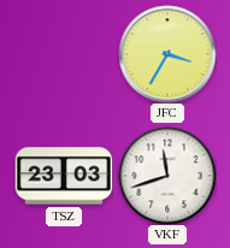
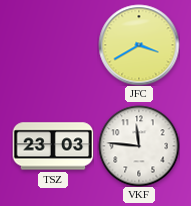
JFC: 3:35 -> 3:40 (139, 45)
VKF: 11:42 -> 11:46 (139, 146)
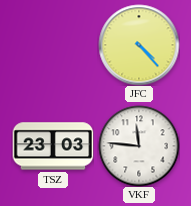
JFC: 3:40 -> 4:23 (139, 45)
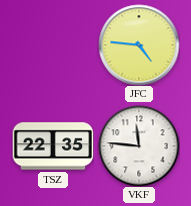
JFC: 4:23 -> 4:46 (139, 45)
TSZ: 23:03 -> 22:35 (53, 146)
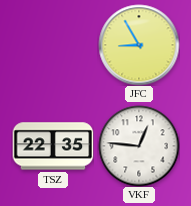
JFC: 4:46 -> 8:55 (139, 45)
VKF: 11:46 -> 12:46 (139, 146)
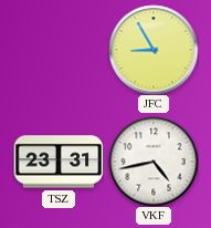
TSZ: 22:35 -> 23:31 (59, 162)
VKF: 12:46 -> 4:43 (154, 162)
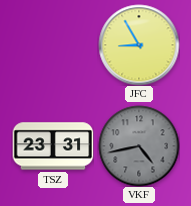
VKF dial: white -> grey (139, 146)
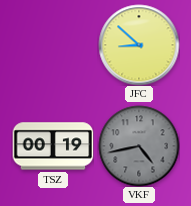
JFC: 8:55 -> 8:52 (139, 45)
TSZ: 23:31 -> 00:19 (53, 146)
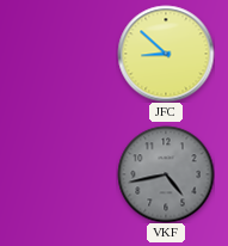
TSZ: 00:19 -> none (53, 146)
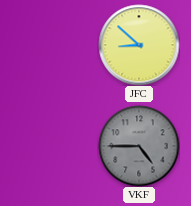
VKF: 4:43 -> 4:45 (139, 146)
